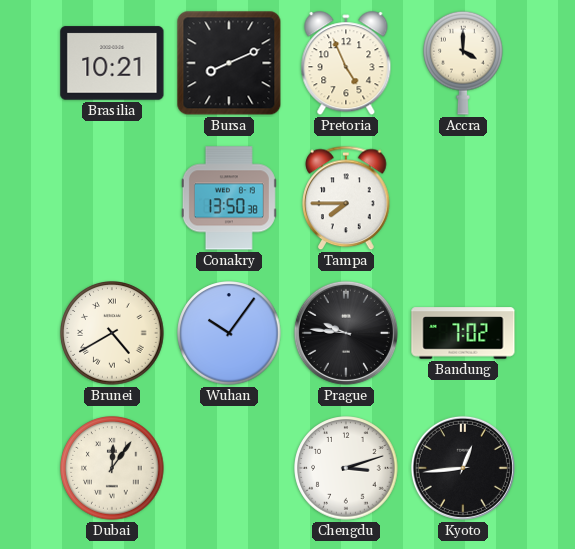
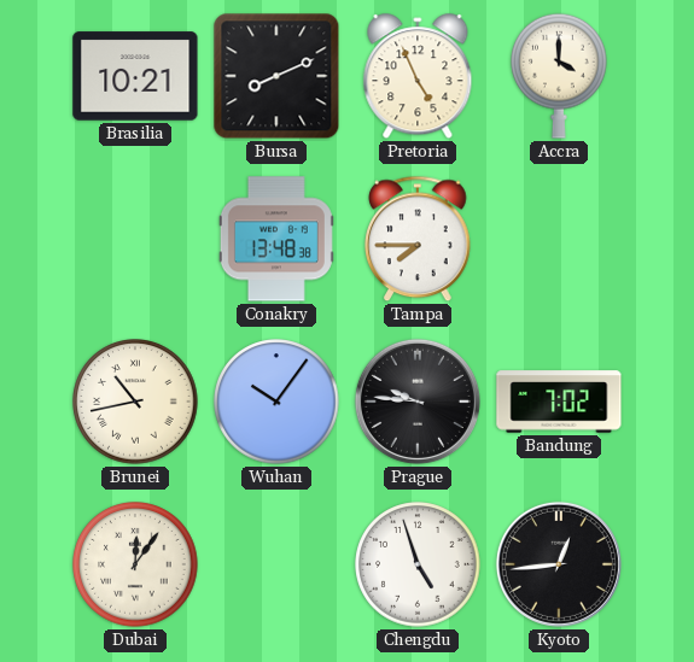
Conakry: 13:50 -> 13:48 (276, 239)
Brunei: 4:40 -> 10:43 (135, 402)
Chengdu: 3:12 -> 4:57 (418, 564)
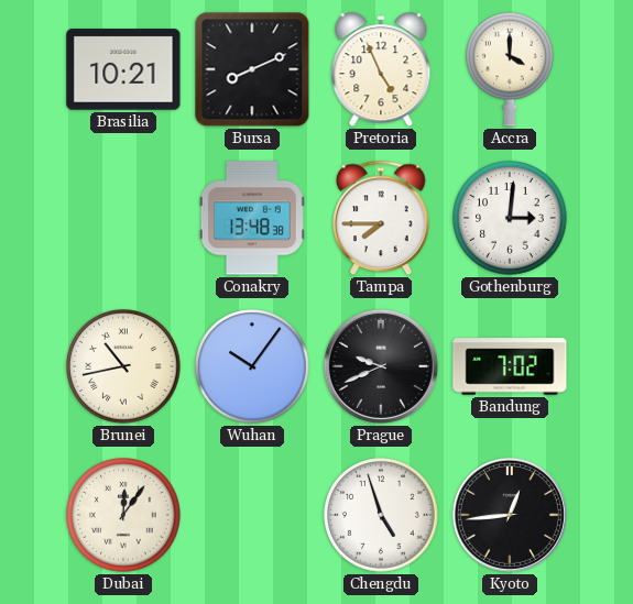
Gothenburg: none -> 3:01 (510, 218)
Prague: 9:46 -> 9:41 (381, 366)
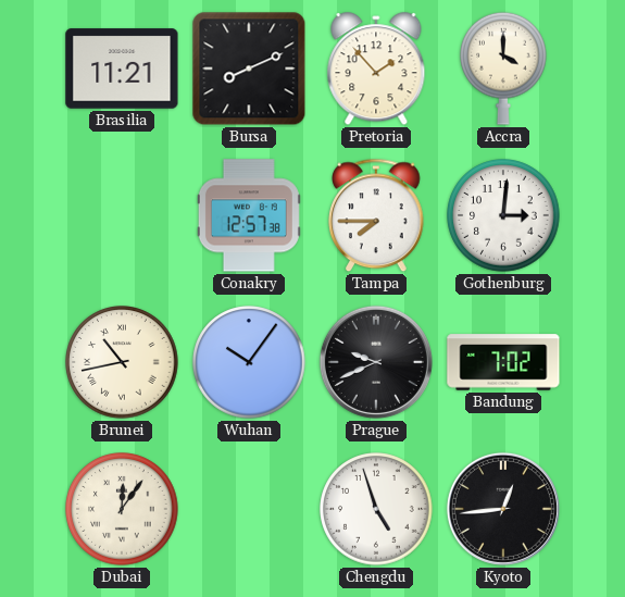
Brasilia: 10:21 -> 11:21 (122, 69)
Pretoria: 4:56 -> 1:53 (376, 70)
Conakry: 13:48 -> 12:57 (249, 215)
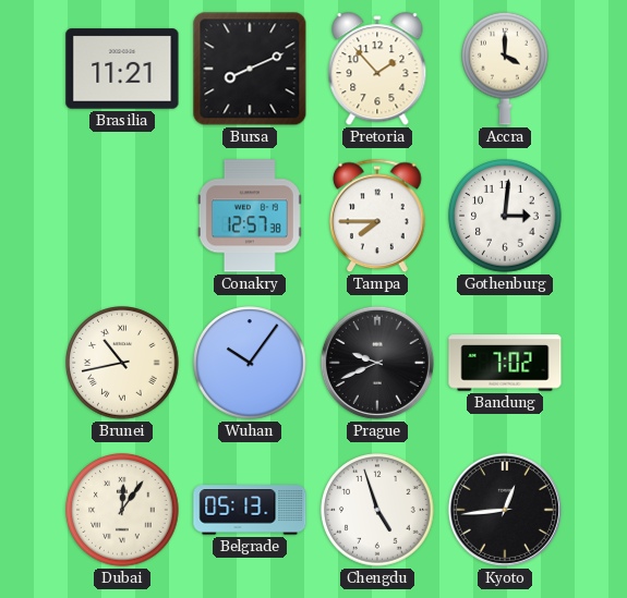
Belgrade: none -> 05:13 (250, 510)
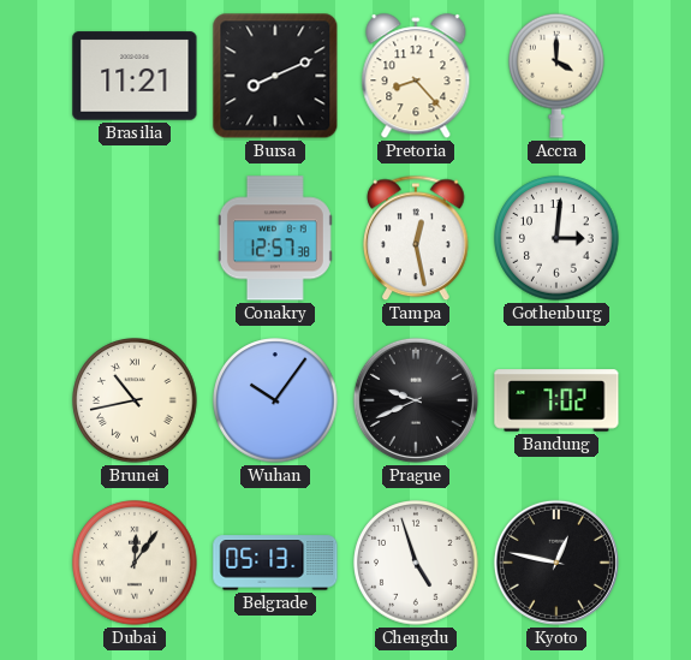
Pretoria: 1:53 -> 8:23 (416, 77)
Tampa: 7:45 -> 12:28 (416, 238)
Kyoto: 12:44 -> 12:47 (556, 563)
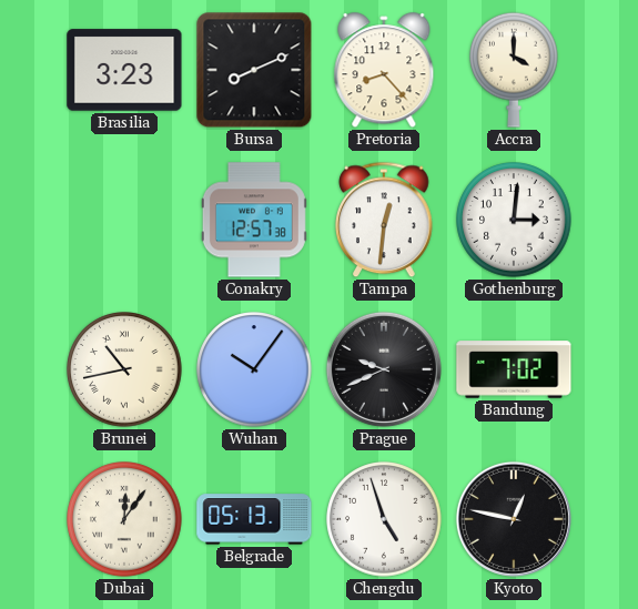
Brasilia: 11:21 -> 3:23 (124, 70)
Tampa: 12:28 -> 12:31 (384, 220)
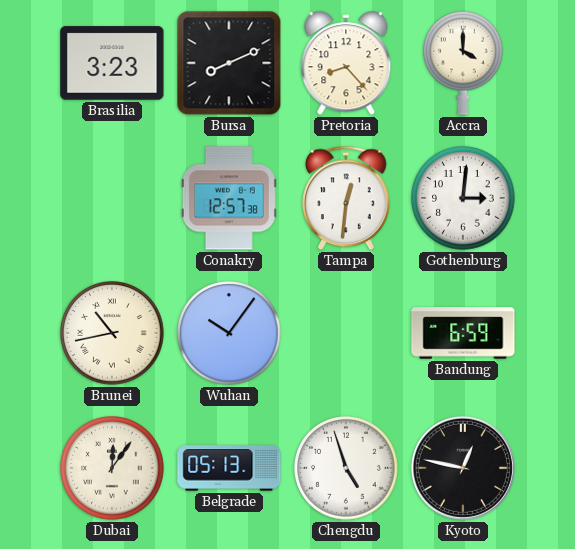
Prague: 9:41 -> none (384, 369)
Bandung: 7:02 -> 6:59 (463, 333)
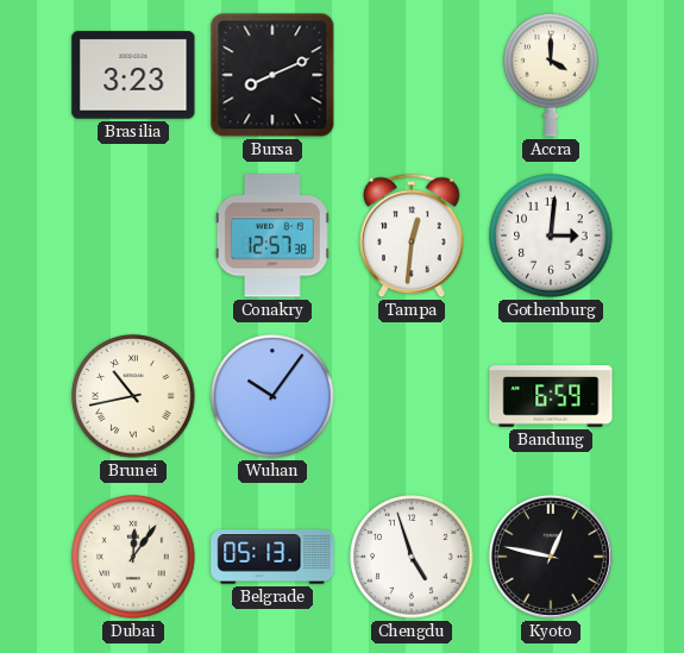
Pretoria: 8:23 -> none (346, 64)
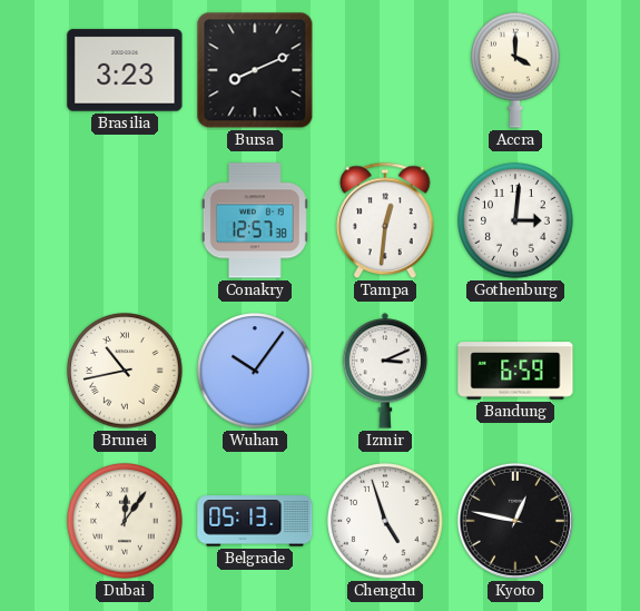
Izmir: none -> 3:11 (385, 371)
